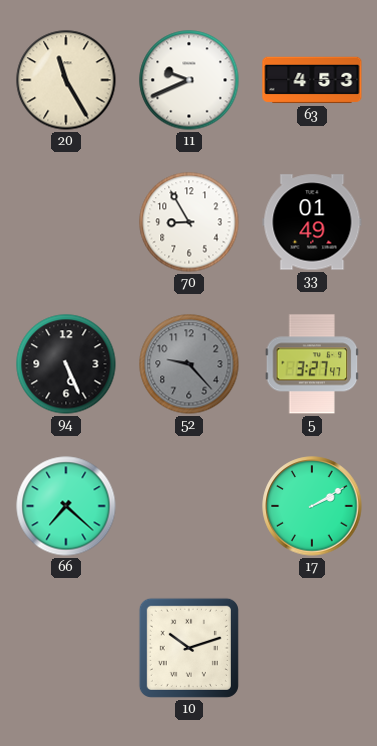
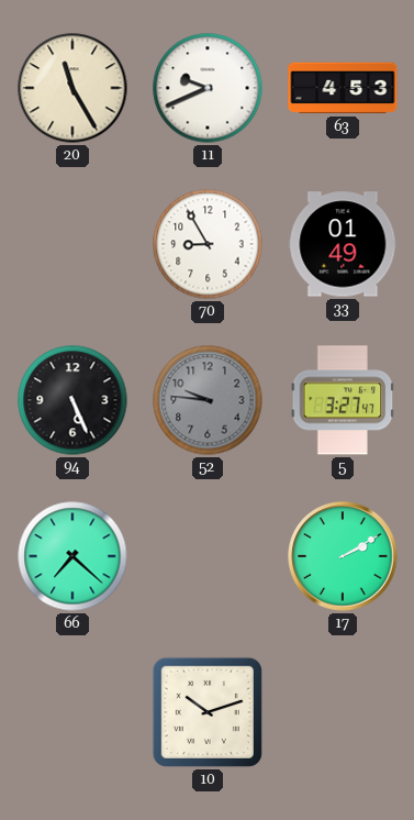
52: 9:23 -> 9:46 (208, 400)
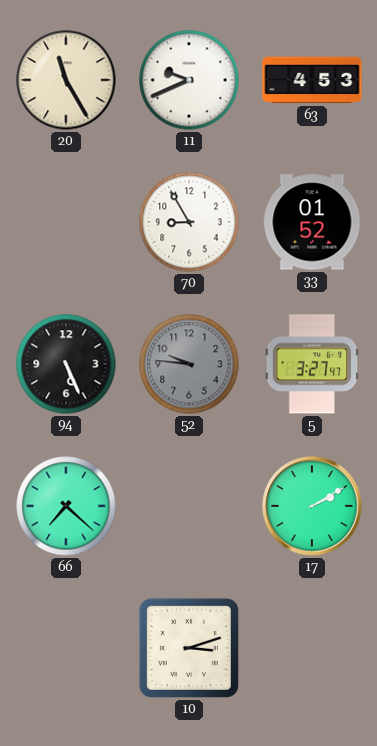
33: 01:49 -> 01:52 (312, 222)
10: 10:12 -> 3:12 (189, 648)
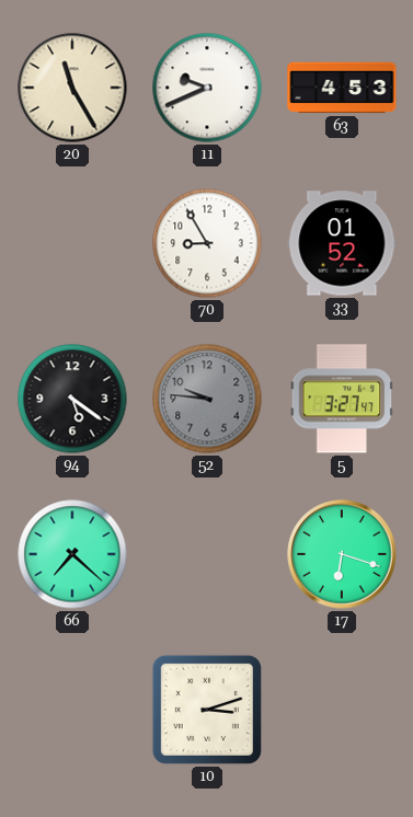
94: 5:26 -> 5:21 (72, 399)
17: 2:10 -> 6:18 (342, 554)
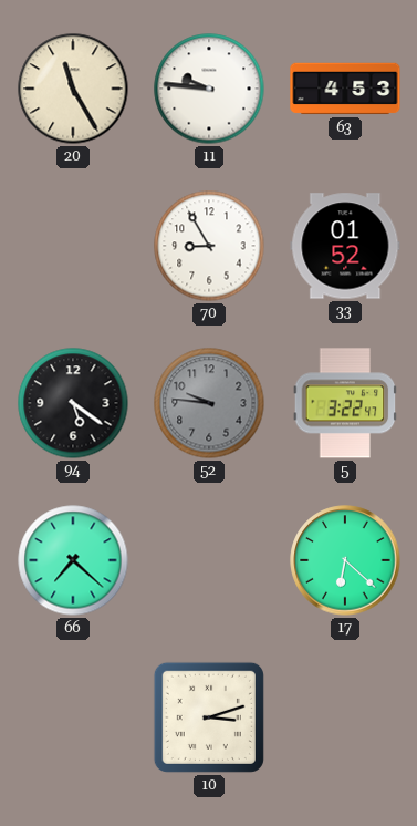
11: 9:41 -> 9:46 (209, 89)
5: 3:27 -> 3:22 (345, 403)
17: 6:18 -> 6:22 (345, 560)
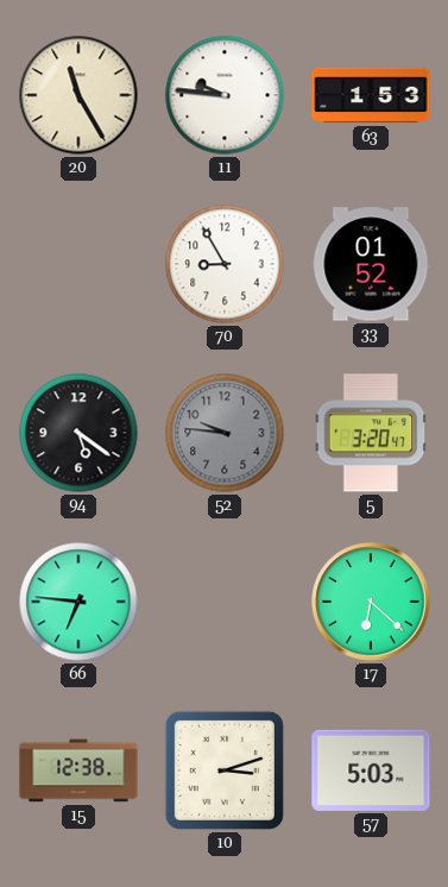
63: 4:53 -> 1:53 (371, 95)
5: 3:22 -> 3:20 (371, 433)
66: 7:22 -> 6:46 (78, 602)
15: none -> 12:38 (78, 770)
57: none -> 5:03 (371, 770)
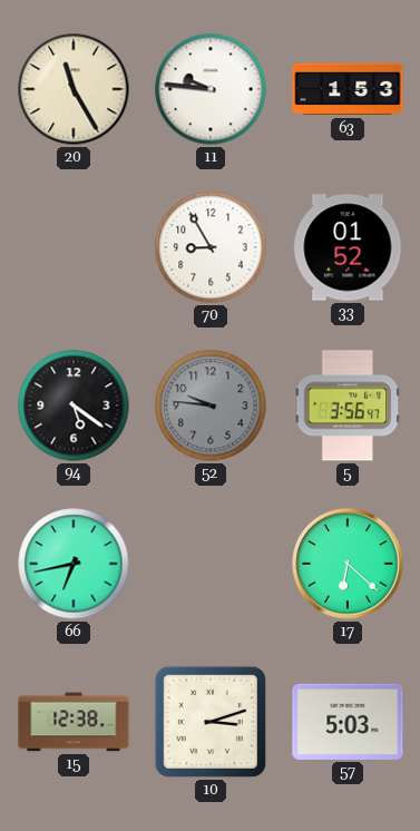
5: 3:20 -> 3:56 (348, 405)
66: 6:46 -> 6:43 (74, 564)
